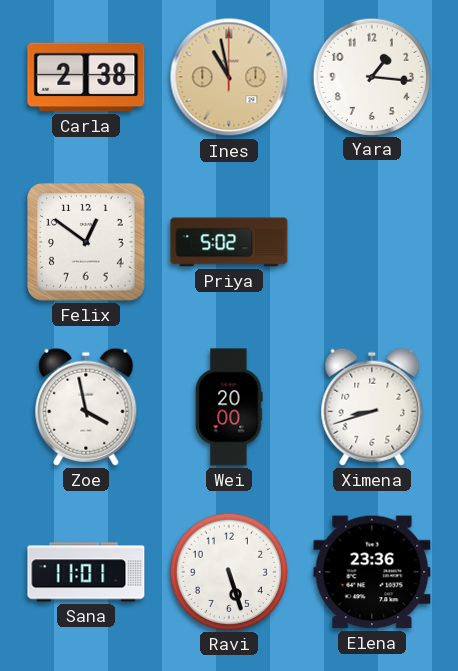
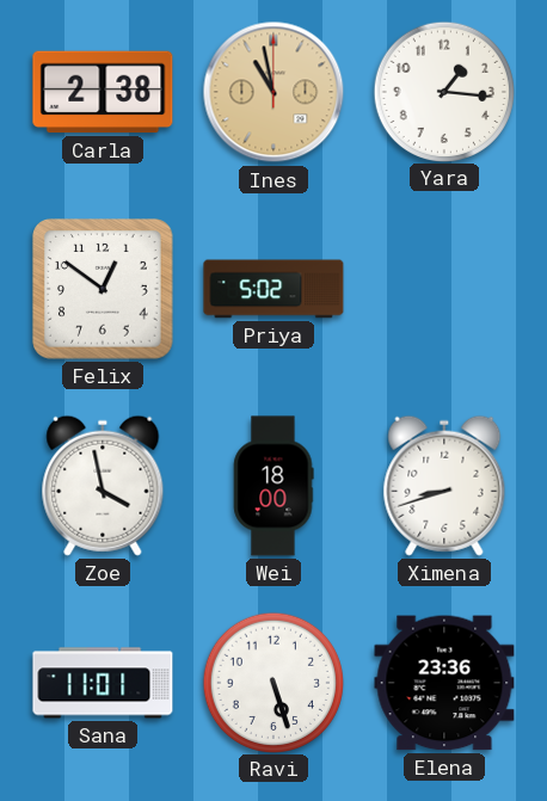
Wei: 20:00 -> 18:00 (273, 486)
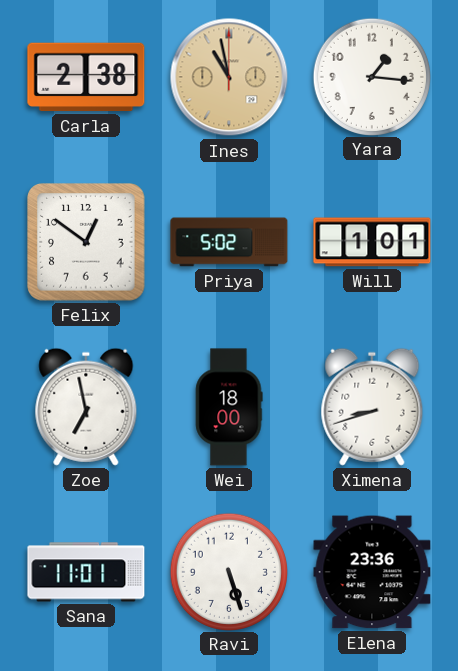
Will: none -> 1:01 (372, 242)
Zoe: 3:58 -> 6:58 (86, 407)
